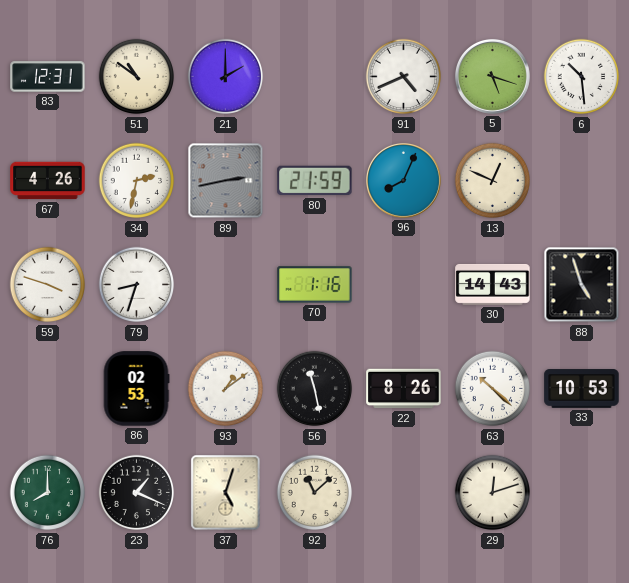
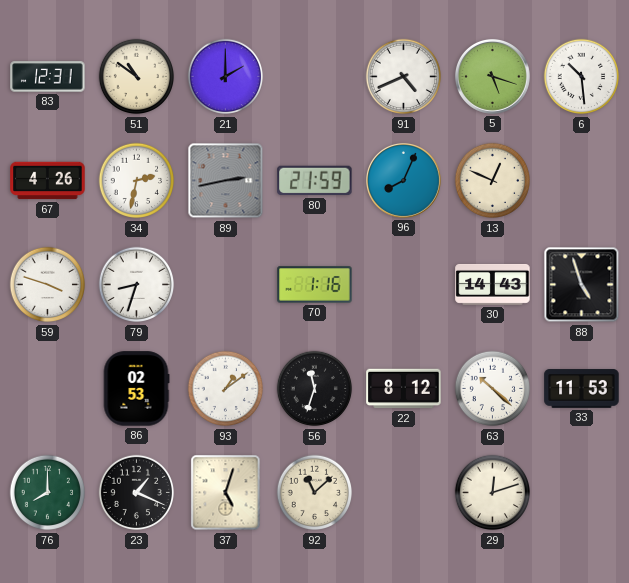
56: 11:28 -> 11:33 (315, 389)
22: 8:26 -> 8:12 (404, 389)
33: 10:53 -> 11:53 (582, 389)
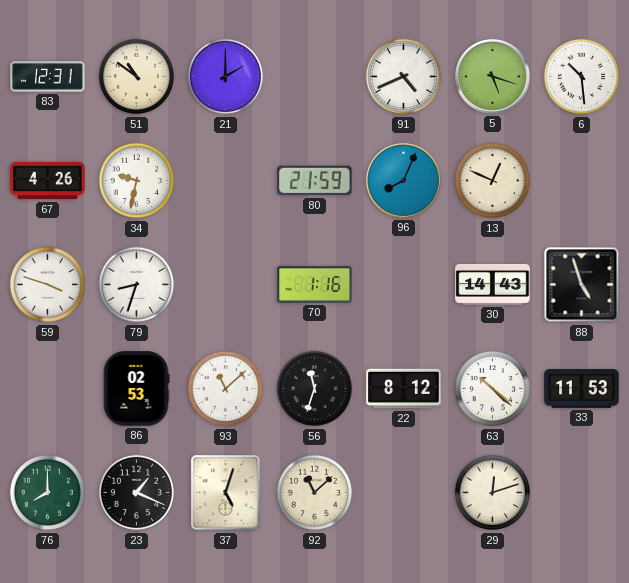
34: 2:32 -> 9:32 (137, 181)
89: 2:43 -> none (226, 181)
93: 1:09 -> 11:08 (226, 389)
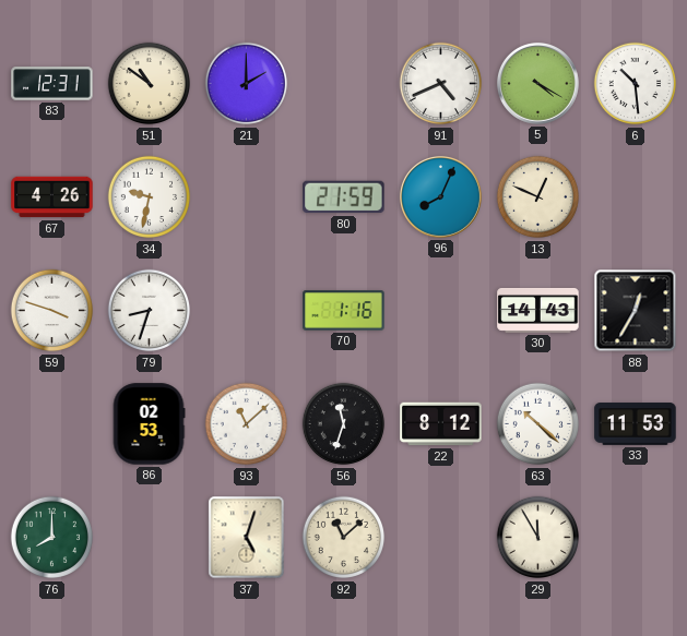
5: 5:18 -> 4:20 (537, 83)
88: 4:57 -> 12:35 (636, 311)
23: 1:19 -> none (137, 493)
29: 12:12 -> 11:55 (538, 538)
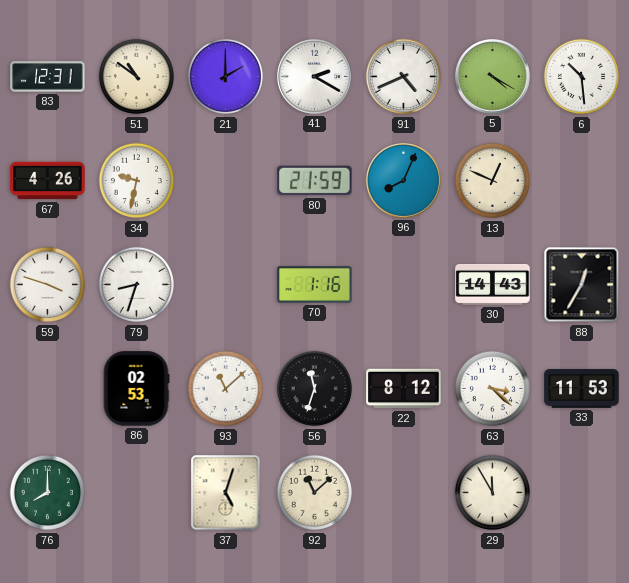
41: none -> 2:20 (314, 76)
63: 10:22 -> 3:22 (493, 389)
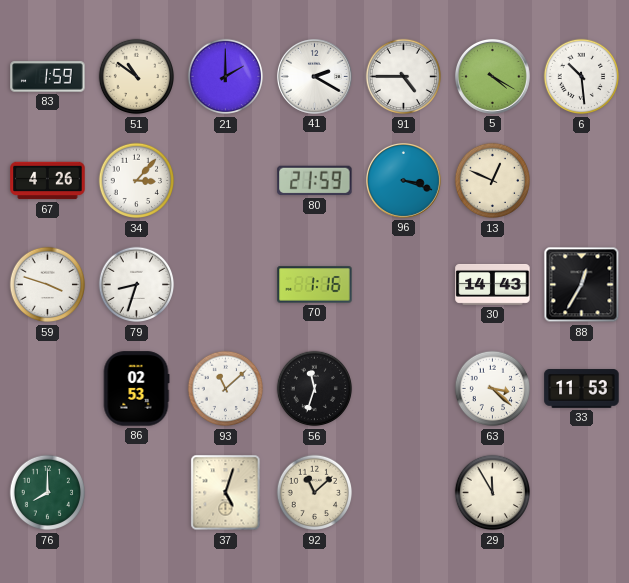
83: 12:31 -> 1:59 (48, 77)
91: 4:41 -> 4:45 (404, 77)
34: 9:32 -> 3:07 (137, 181)
96: 8:04 -> 3:18 (403, 180)
22: 8:12 -> none (404, 389)
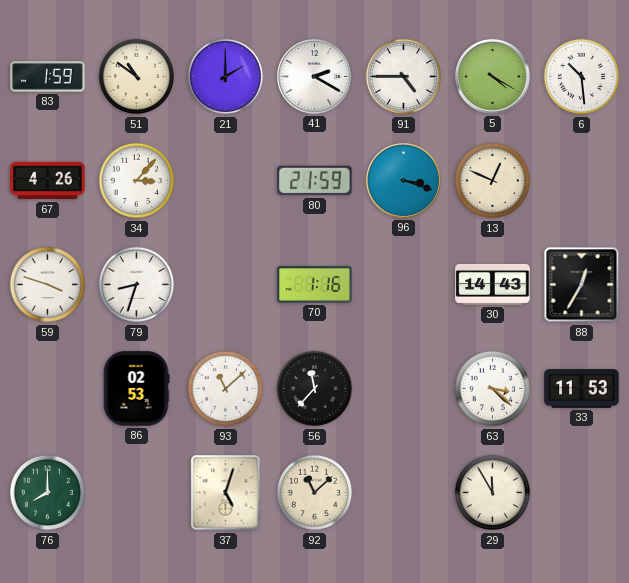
56: 11:33 -> 11:37 (315, 389)
